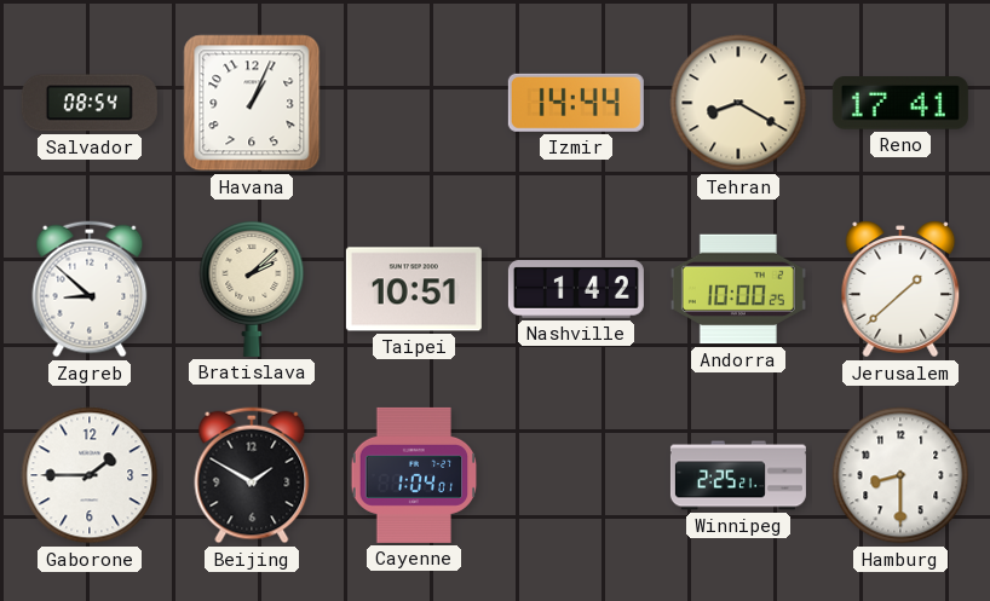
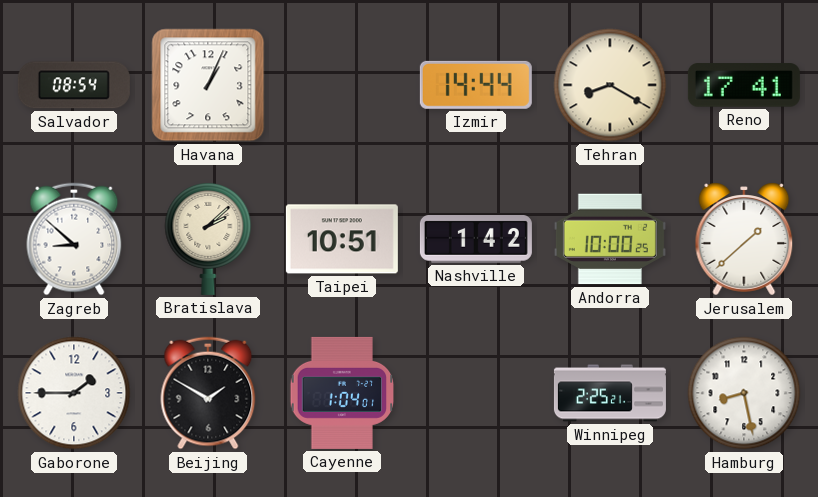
Hamburg: 8:30 -> 8:28 (744, 393)
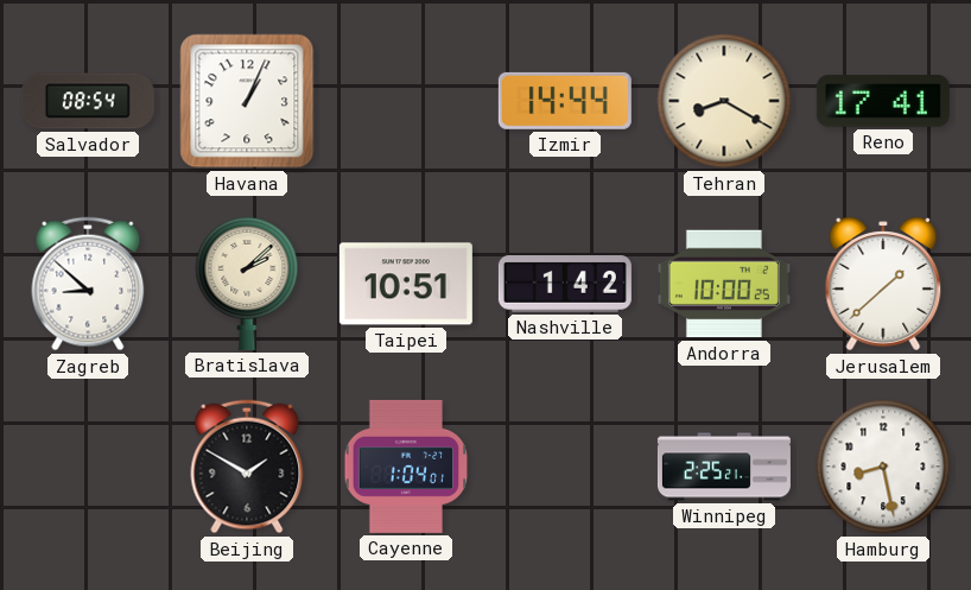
Gaborone: 1:45 -> none (74, 393)
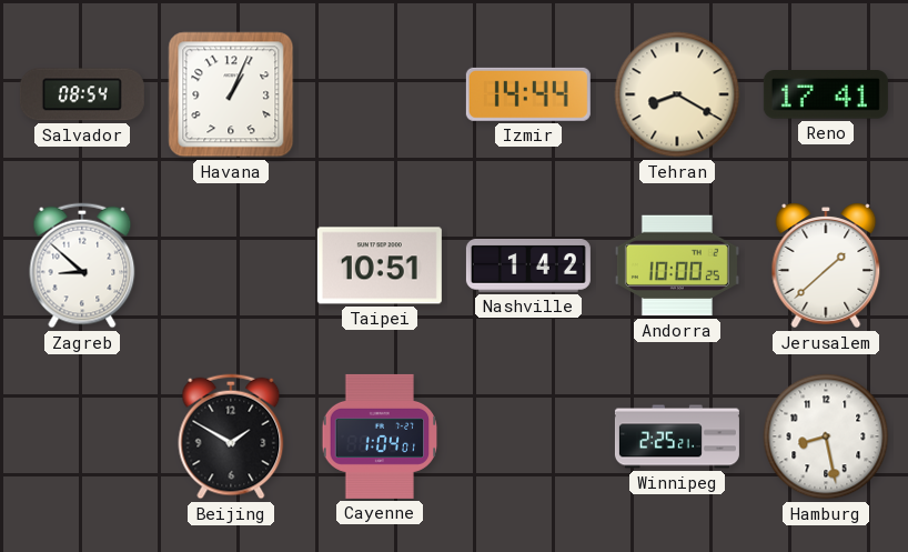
Bratislava: 2:08 -> none (247, 283)
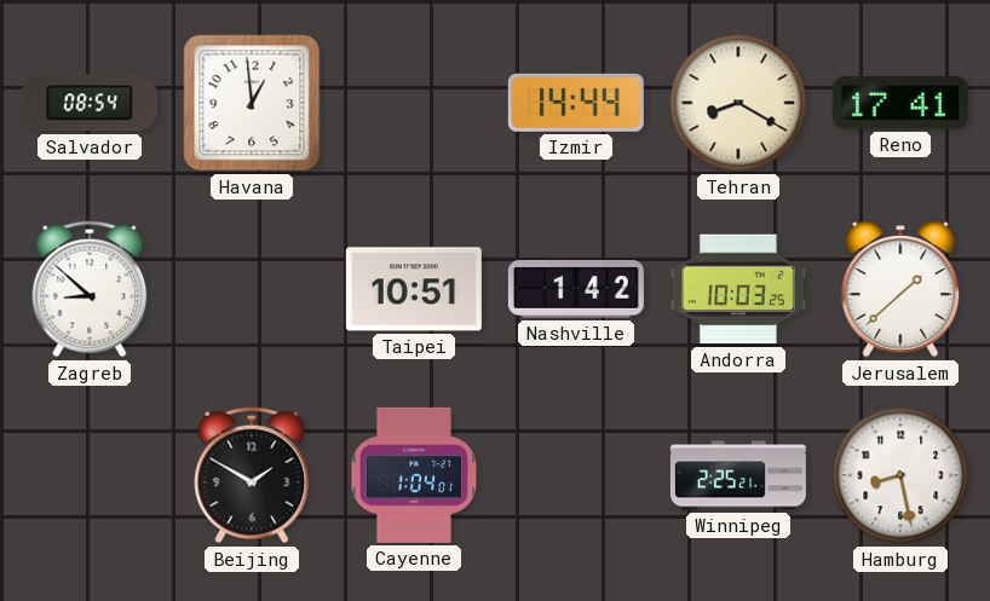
Havana: 1:04 -> 12:59 (252, 103)
Andorra: 10:00 -> 10:03 (738, 289)
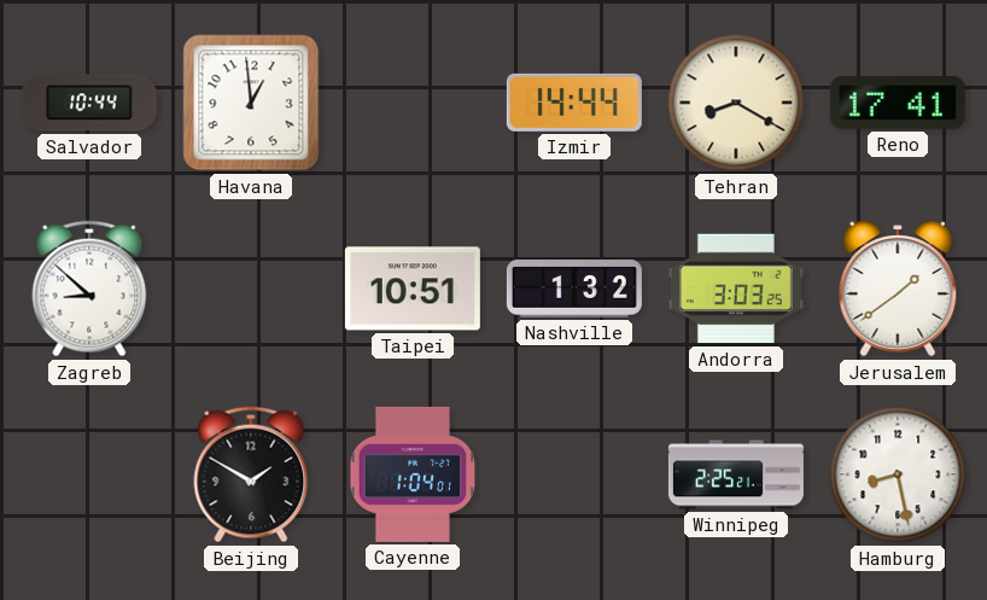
Salvador: 08:54 -> 10:44 (89, 103)
Nashville: 1:42 -> 1:32 (574, 290)
Andorra: 10:03 -> 3:03 (736, 289)
Jerusalem: 1:38 -> 1:39 (898, 289)
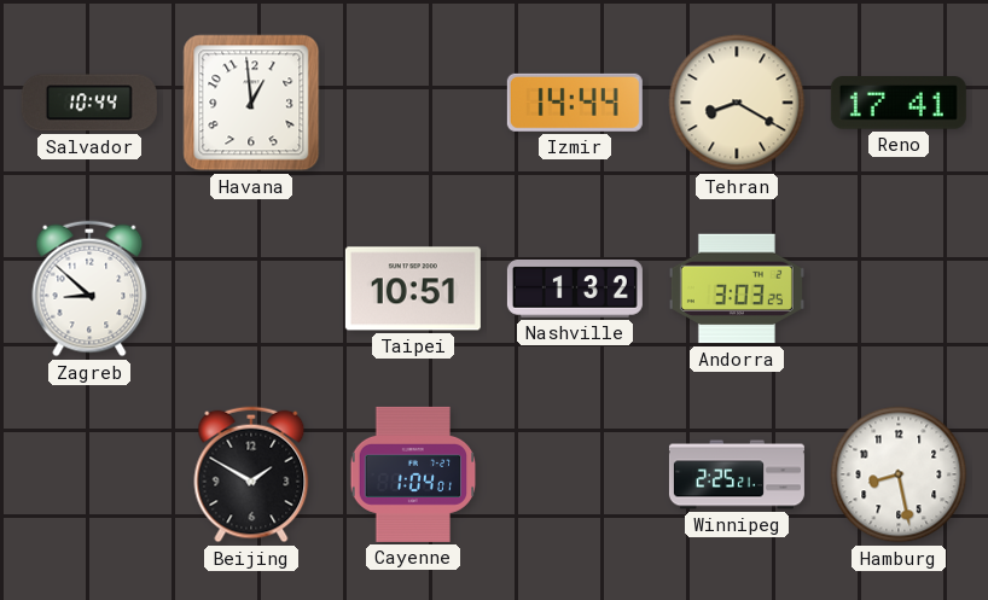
Jerusalem: 1:39 -> none (898, 289)
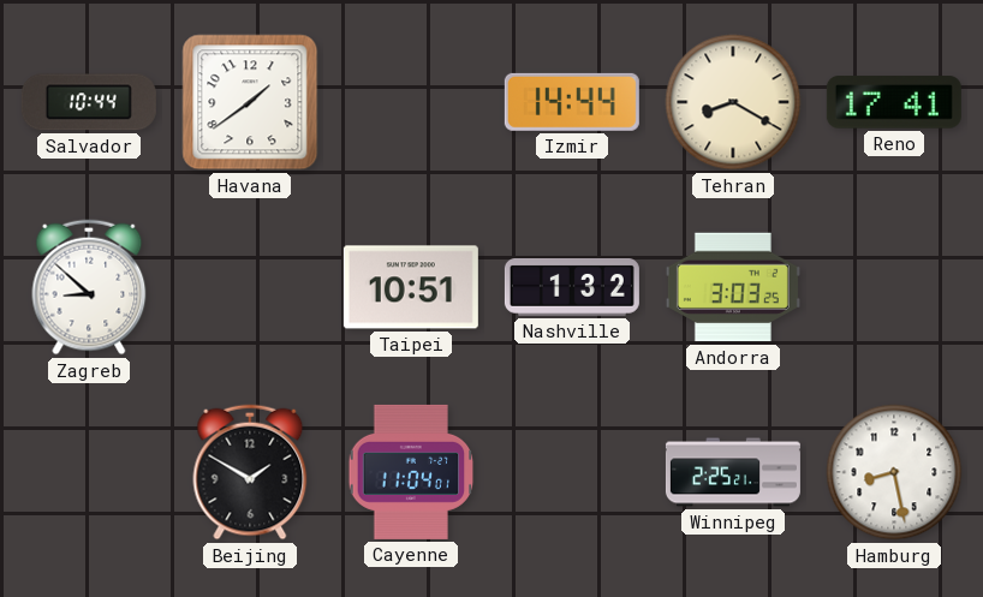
Havana: 12:59 -> 1:39 (250, 102)
Cayenne: 1:04 -> 11:04 (411, 472)
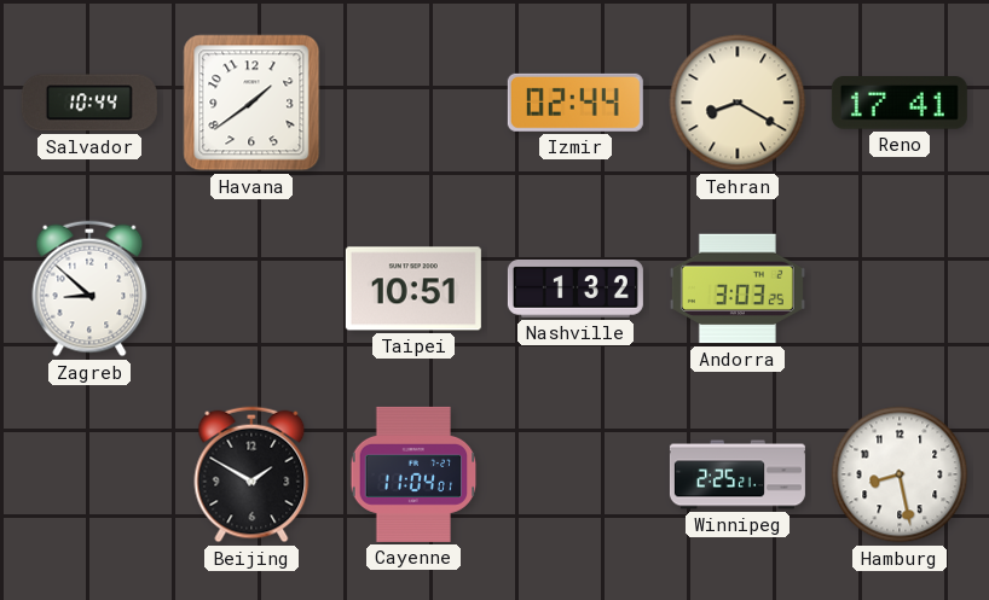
Izmir: 14:44 -> 02:44 (576, 103)
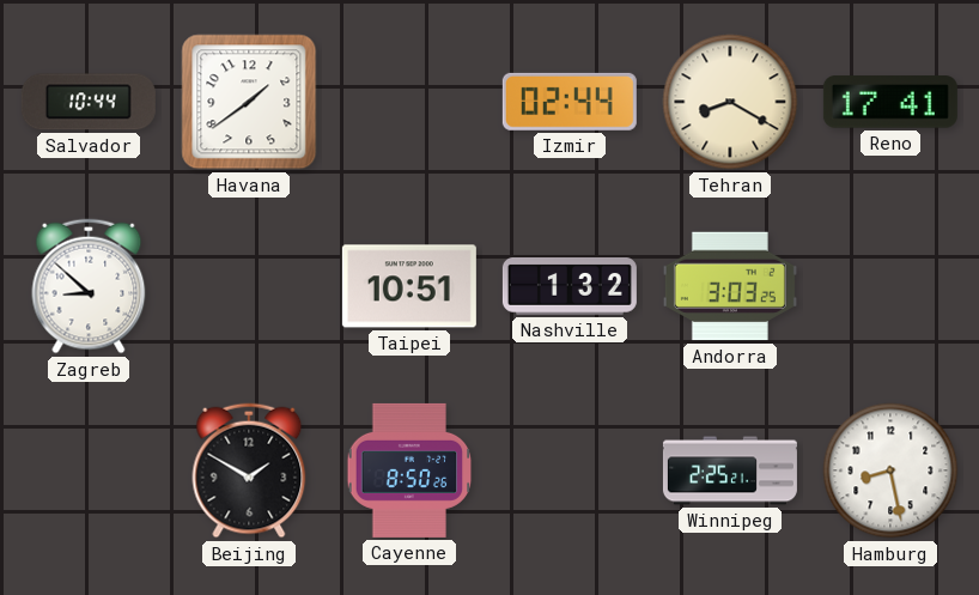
Cayenne: 11:04 -> 8:50 (409, 470)
